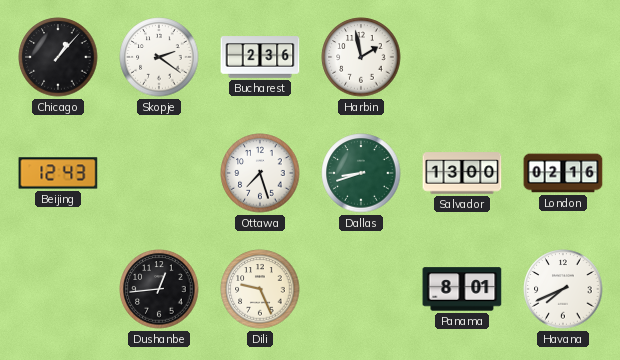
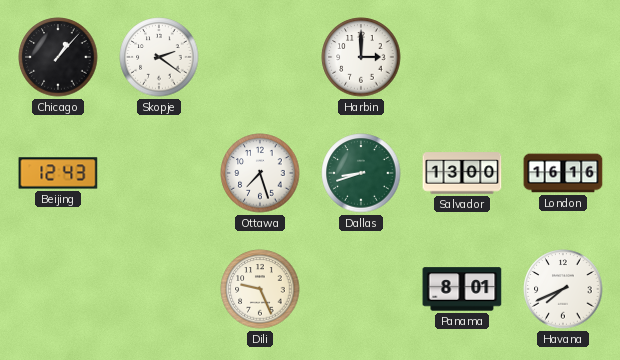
Bucharest: 2:36 -> none (260, 57)
Harbin: 1:58 -> 3:00 (361, 57)
London: 02:16 -> 16:16 (563, 173)
Dushanbe: 12:44 -> none (159, 289)
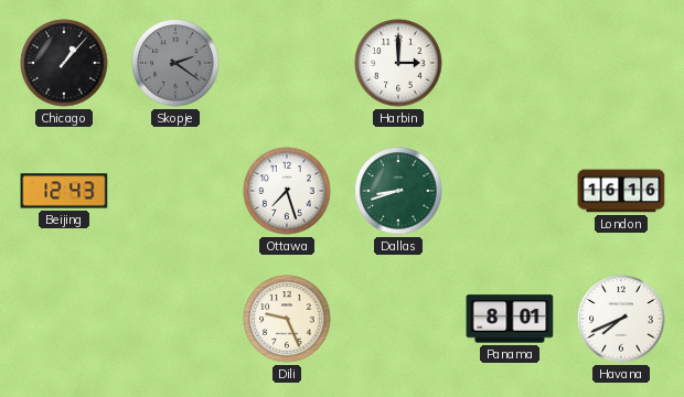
Skopje dial: white -> grey (175, 63)
Salvador: 13:00 -> none (462, 173)
